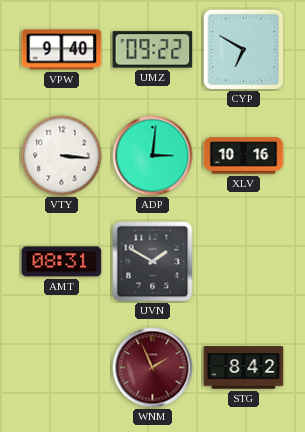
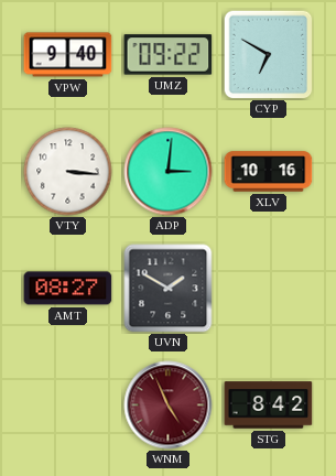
AMT: 08:31 -> 08:27 (68, 289)
WNM: 1:56 -> 4:56 (169, 405)
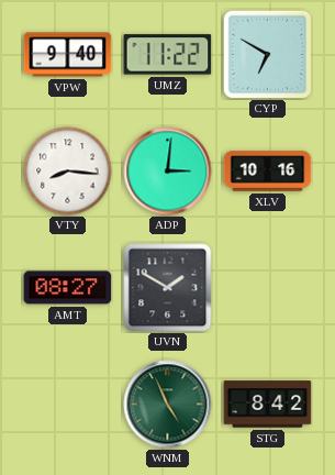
UMZ: 09:22 -> 11:22 (168, 55)
VTY: 3:16 -> 8:16 (68, 172)
WNM dial: burgundy -> green (168, 405)
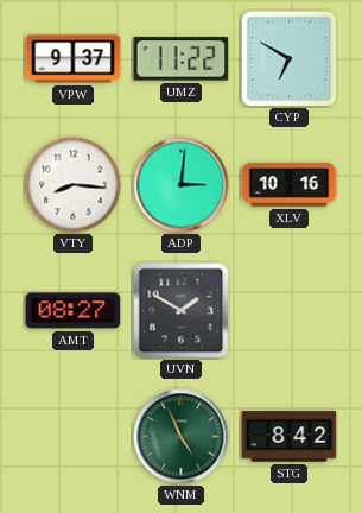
VPW: 9:40 -> 9:37 (74, 59)
